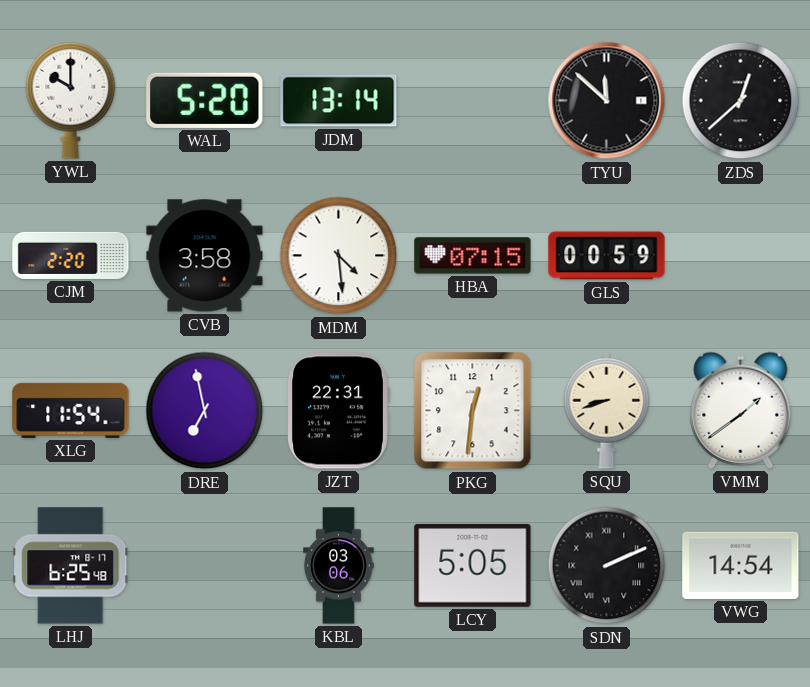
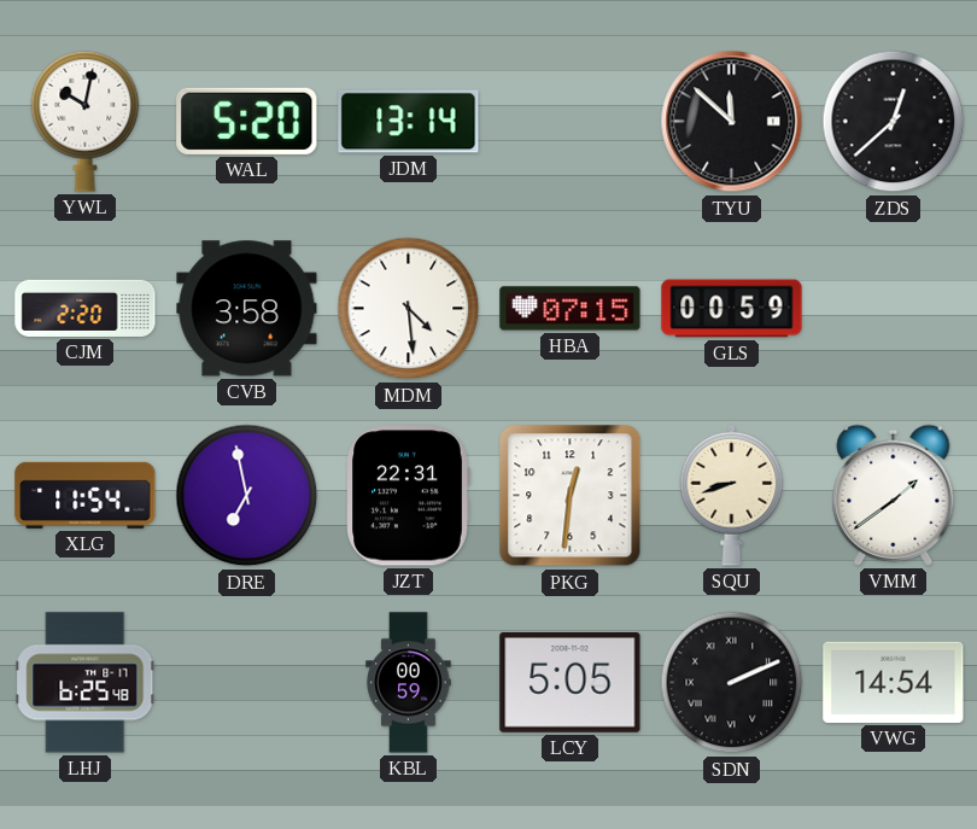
YWL: 10:00 -> 10:02 (86, 121)
KBL: 03:06 -> 00:59 (409, 683)
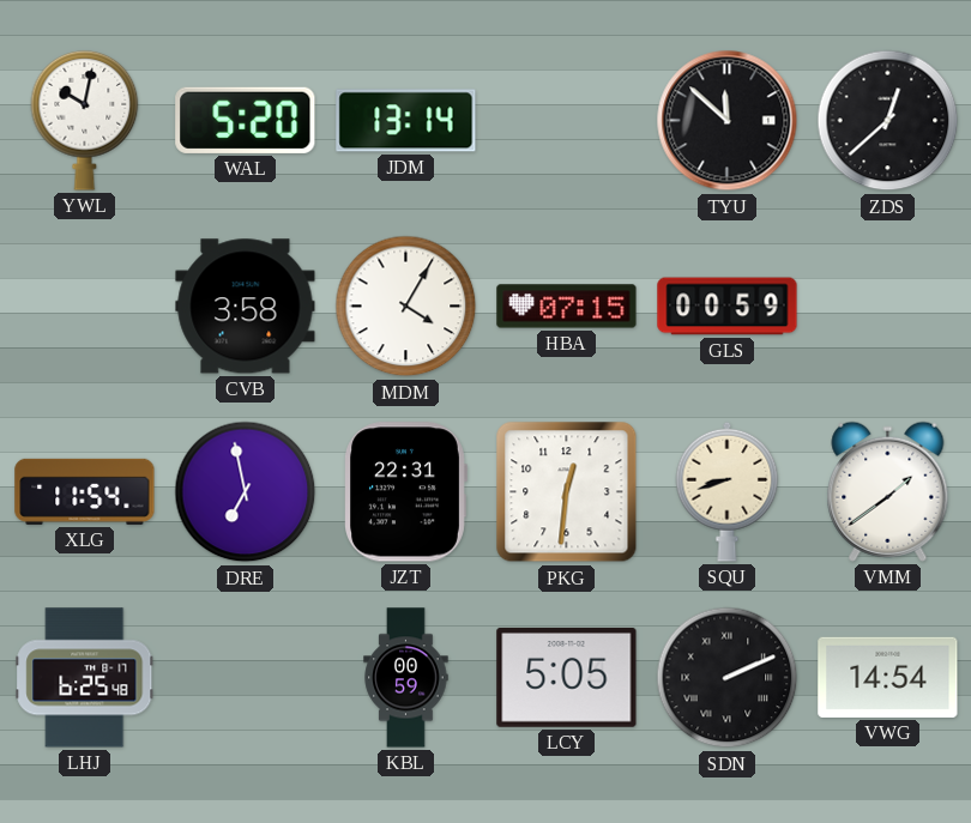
CJM: 2:20 -> none (86, 308)
MDM: 4:29 -> 4:05 (406, 307)
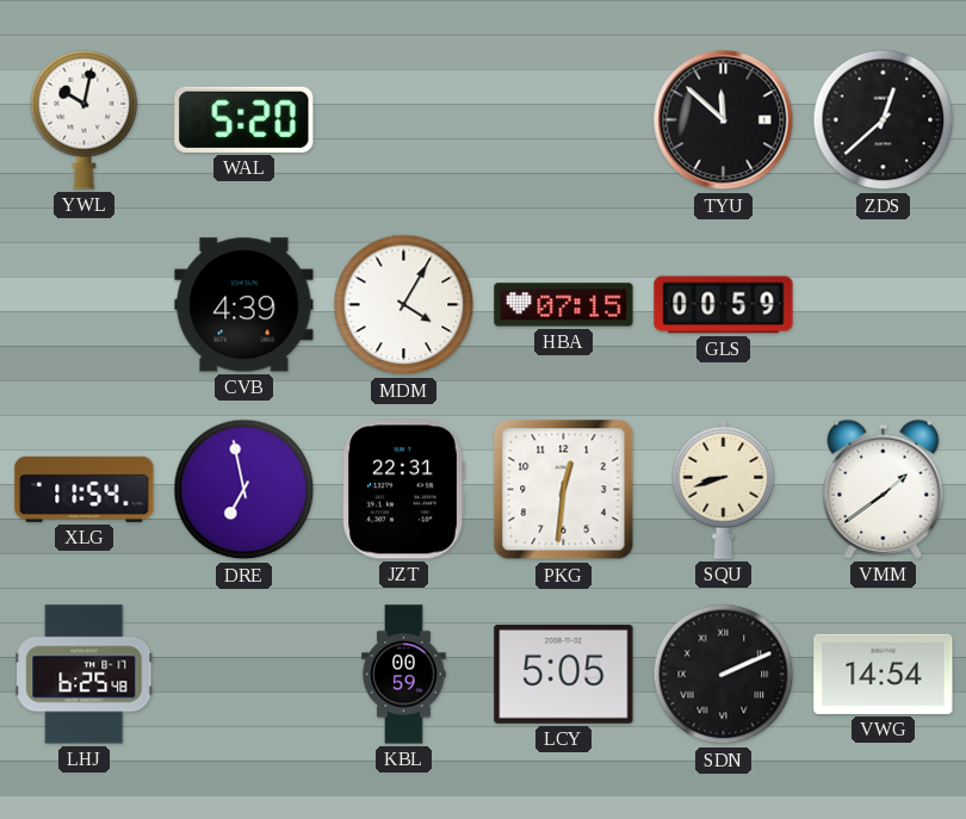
JDM: 13:14 -> none (406, 121)
CVB: 3:58 -> 4:39 (244, 305)
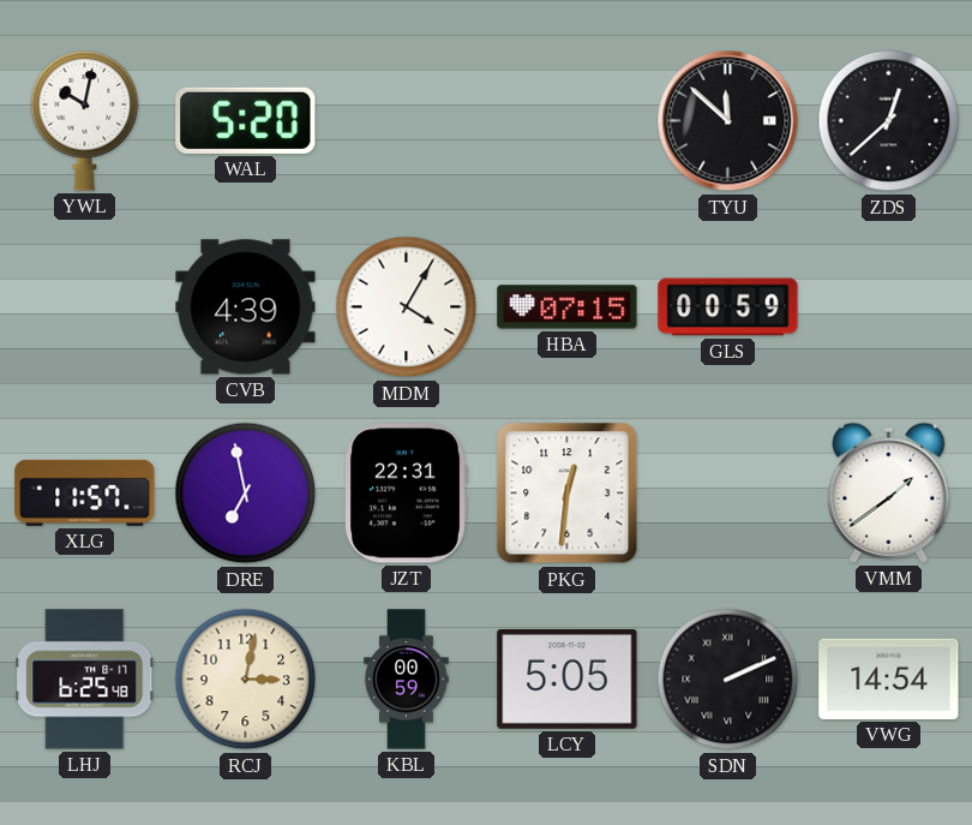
XLG: 11:54 -> 11:57 (85, 492)
SQU: 8:42 -> none (724, 489)
RCJ: none -> 3:02 (246, 680)
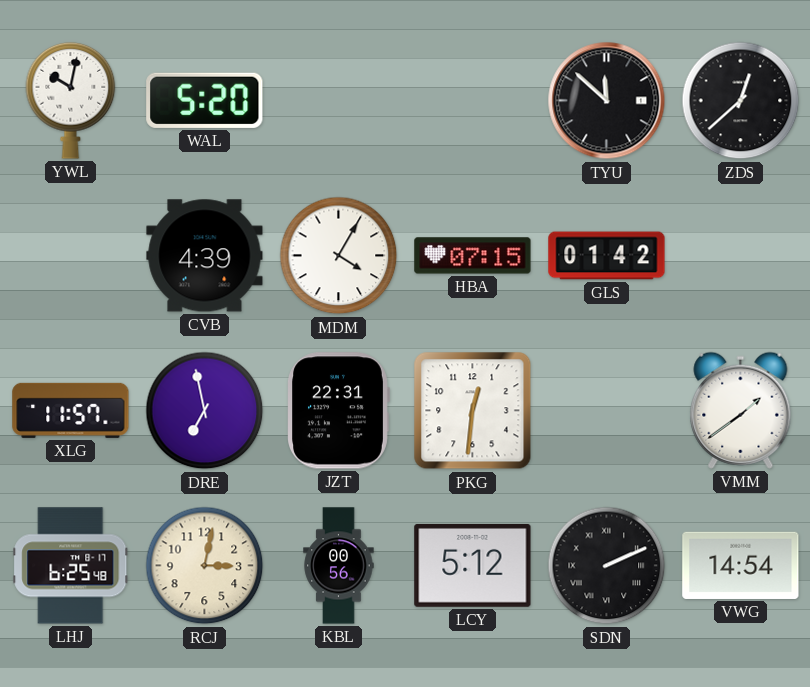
GLS: 00:59 -> 01:42 (607, 256)
KBL: 00:59 -> 00:56 (339, 566)
LCY: 5:05 -> 5:12 (473, 565)
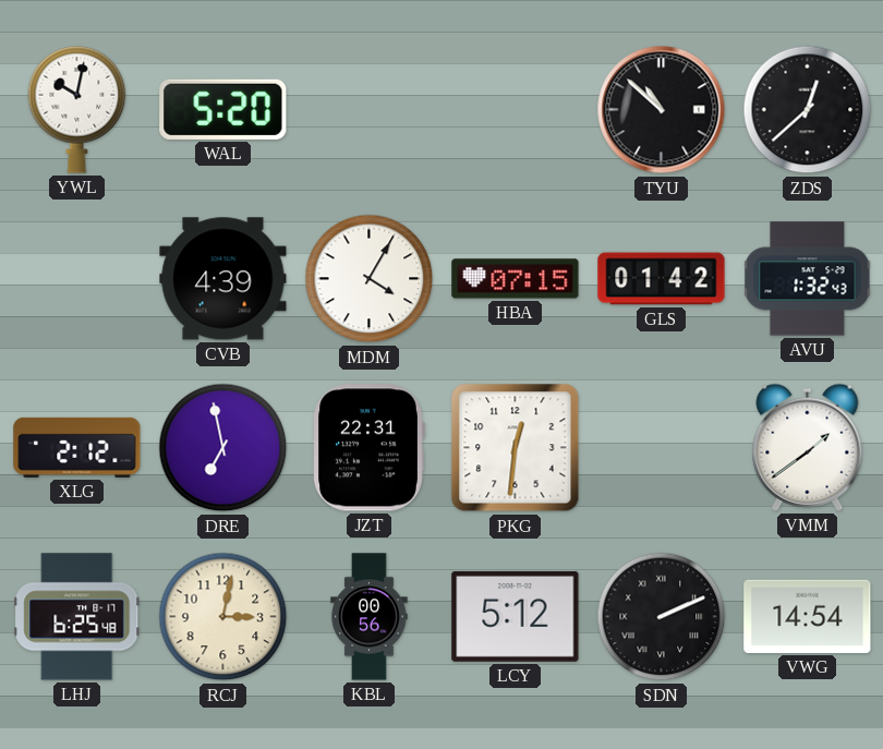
TYU: 11:52 -> 10:52 (662, 110)
AVU: none -> 1:32 (808, 279)
XLG: 11:57 -> 2:12 (77, 447)
